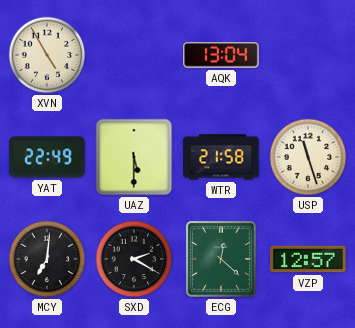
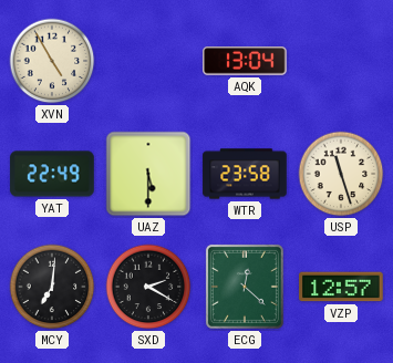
WTR: 21:58 -> 23:58 (245, 174)
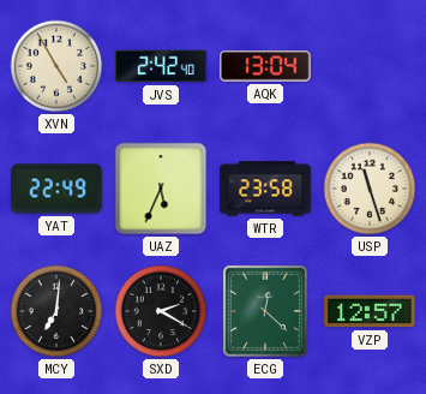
JVS: none -> 2:42 (161, 66)
UAZ: 5:30 -> 5:34 (161, 189)
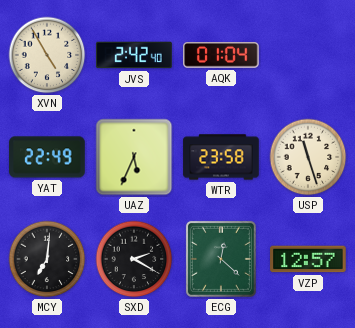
AQK: 13:04 -> 01:04 (221, 56)
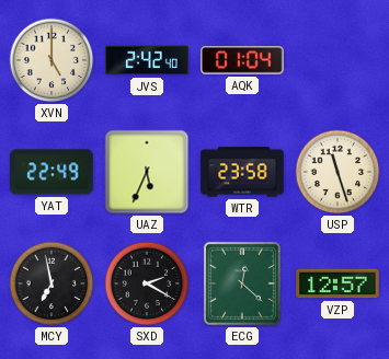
XVN: 4:55 -> 5:00 (52, 60)
MCY: 7:01 -> 6:58 (52, 283)
